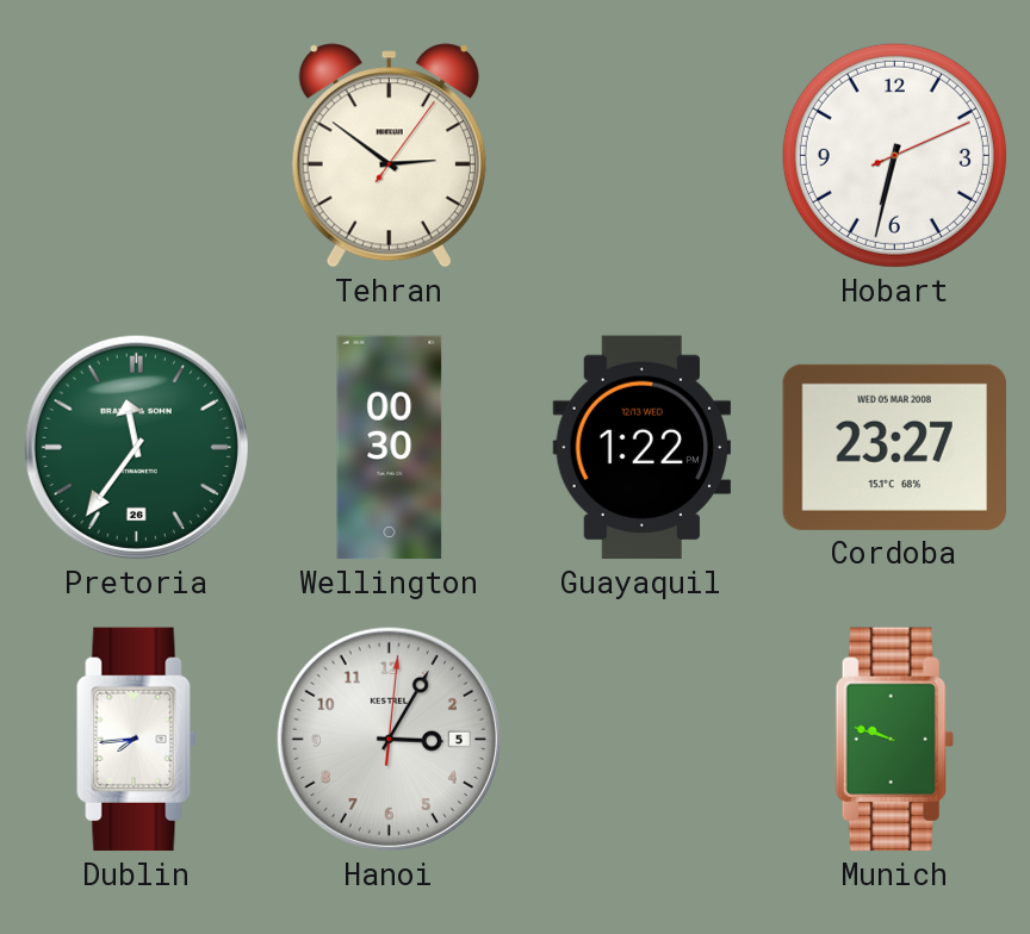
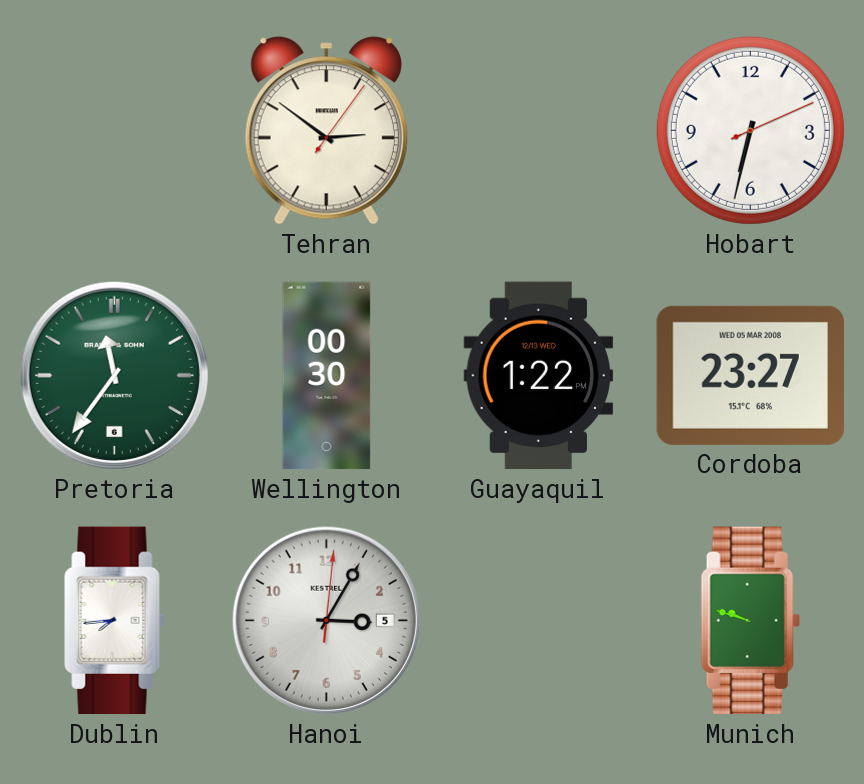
Pretoria date: 26 -> 6 (114, 375)
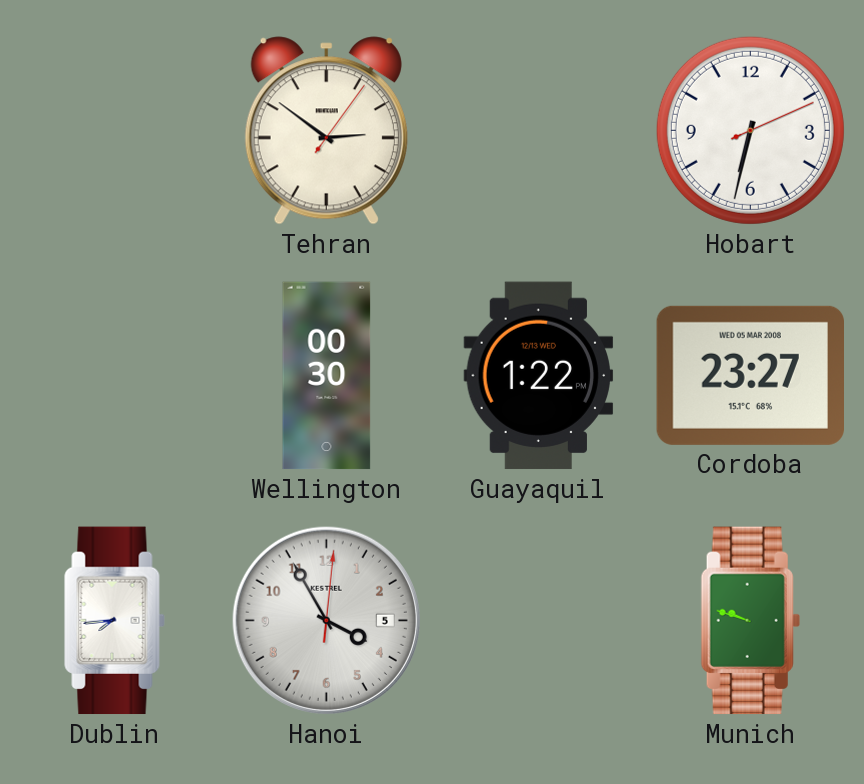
Pretoria: 11:36 -> none (114, 375)
Hanoi: 3:05 -> 3:55 (326, 620)
